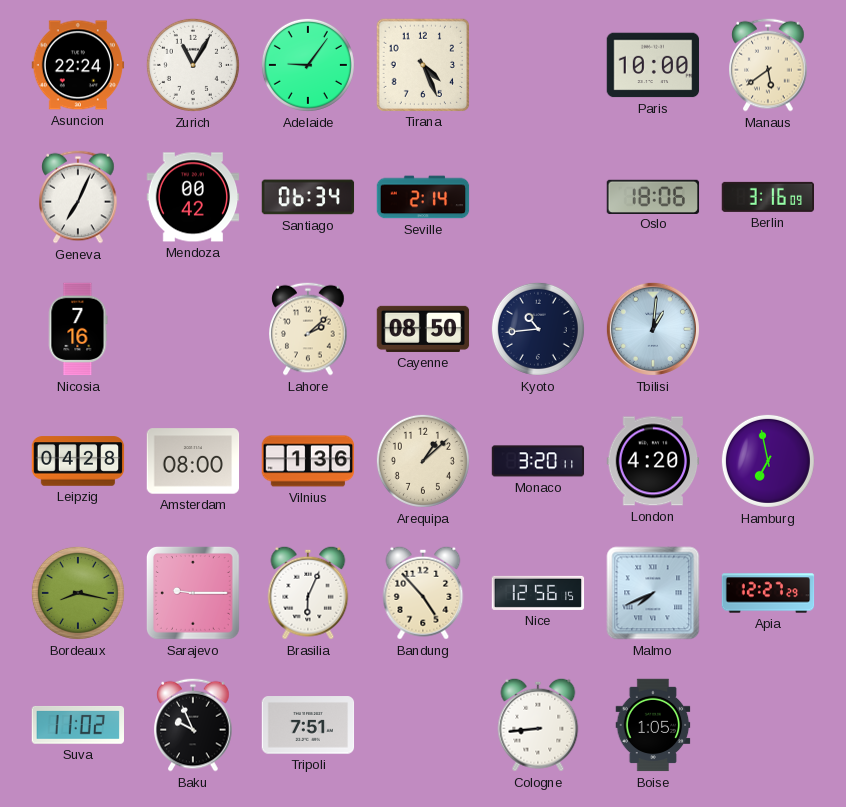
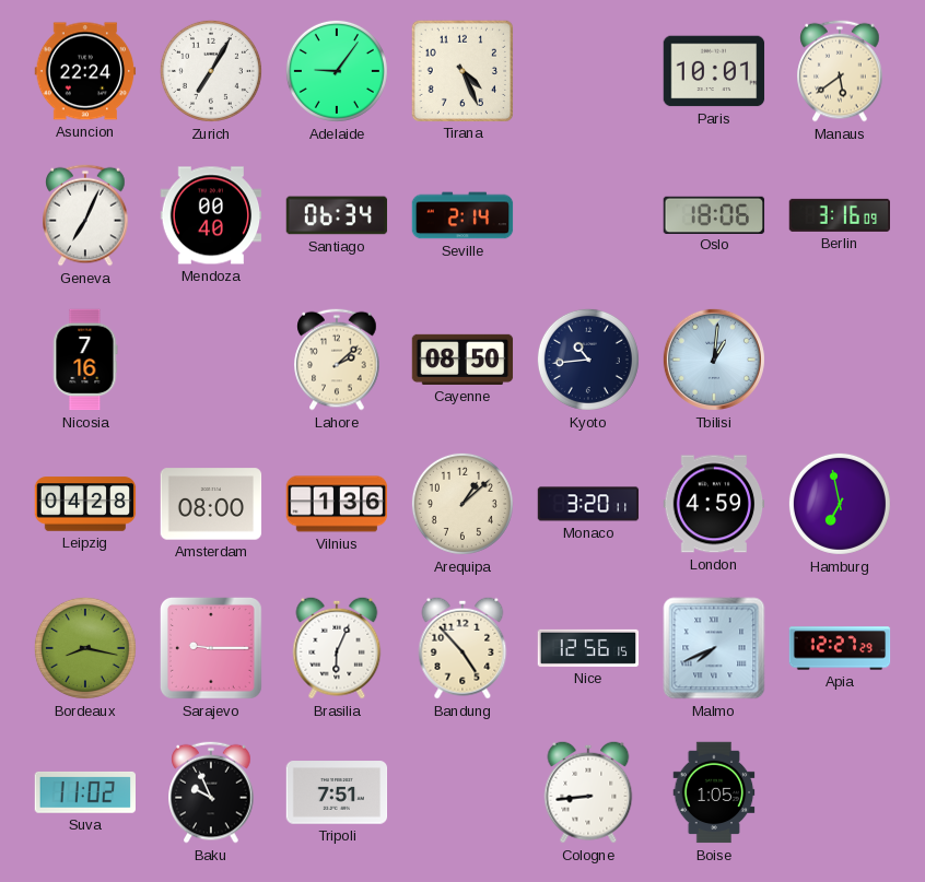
Zurich: 11:05 -> 7:05 (211, 71)
Paris: 10:00 -> 10:01 (714, 71)
Mendoza: 00:42 -> 00:40 (211, 215)
London: 4:20 -> 4:59 (714, 504)
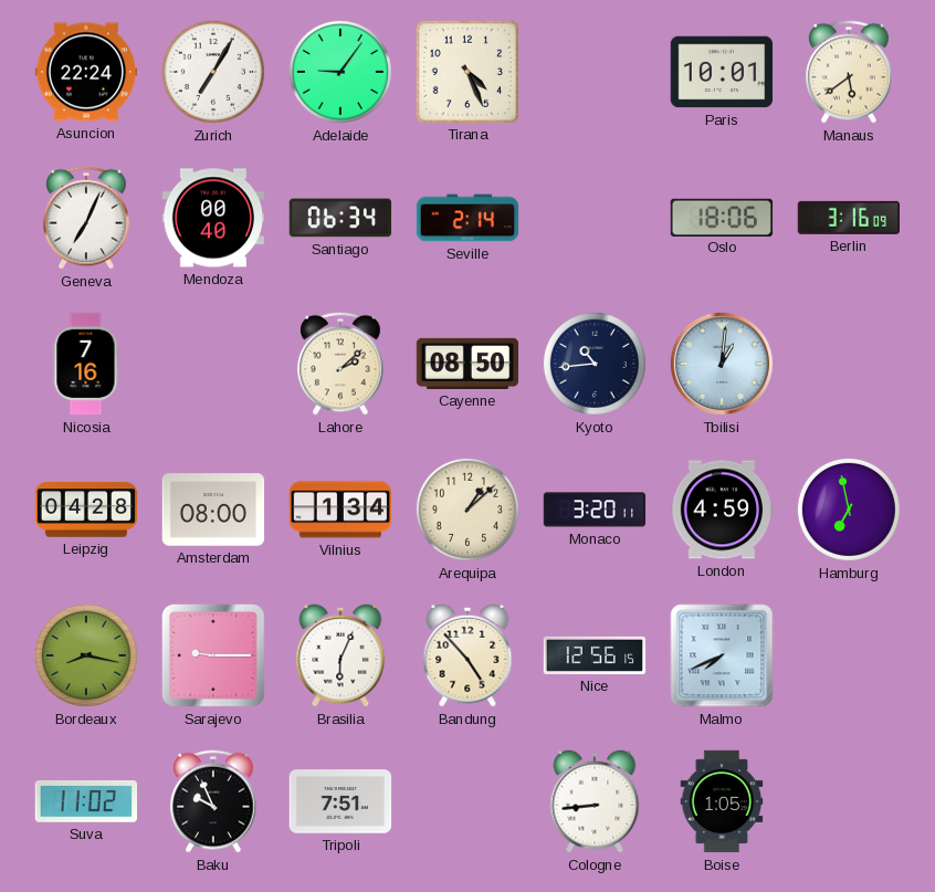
Vilnius: 1:36 -> 1:34 (340, 510)
Apia: 12:27 -> none (840, 648)
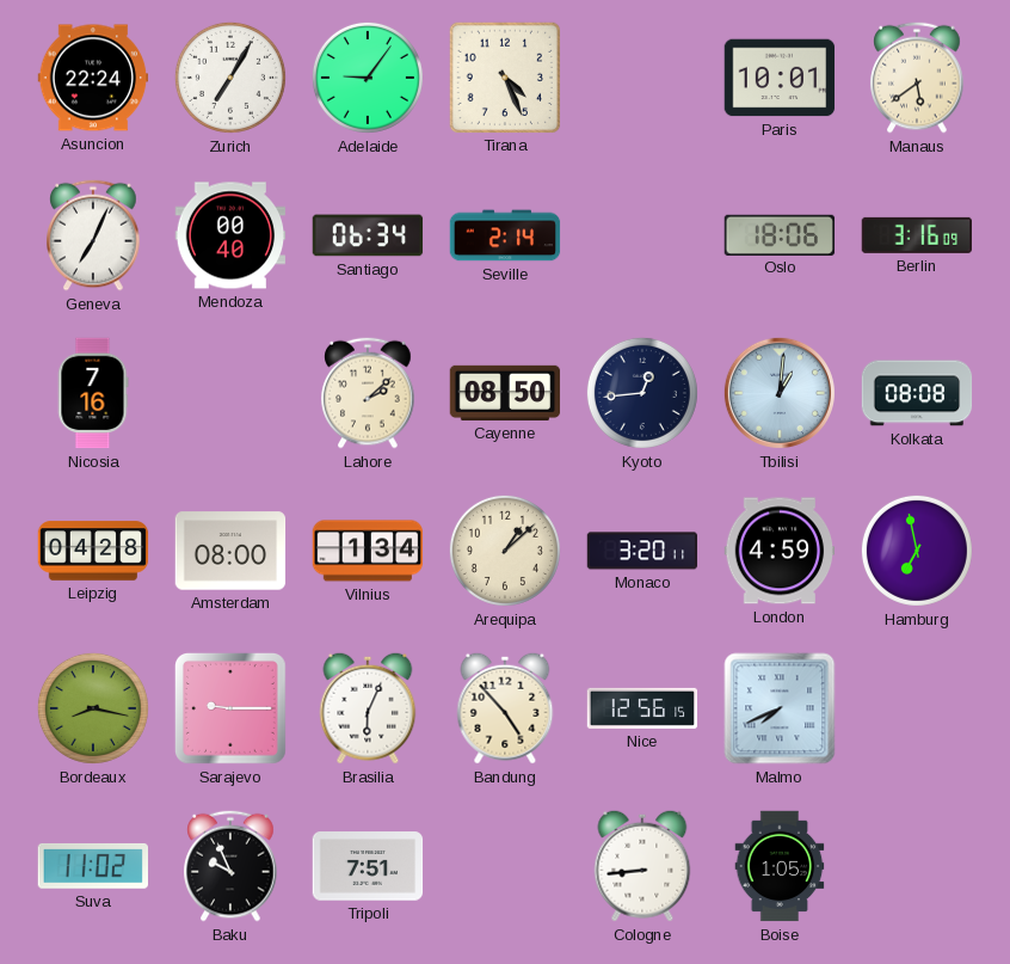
Kyoto: 10:44 -> 12:44 (642, 393)
Kolkata: none -> 08:08 (917, 393)
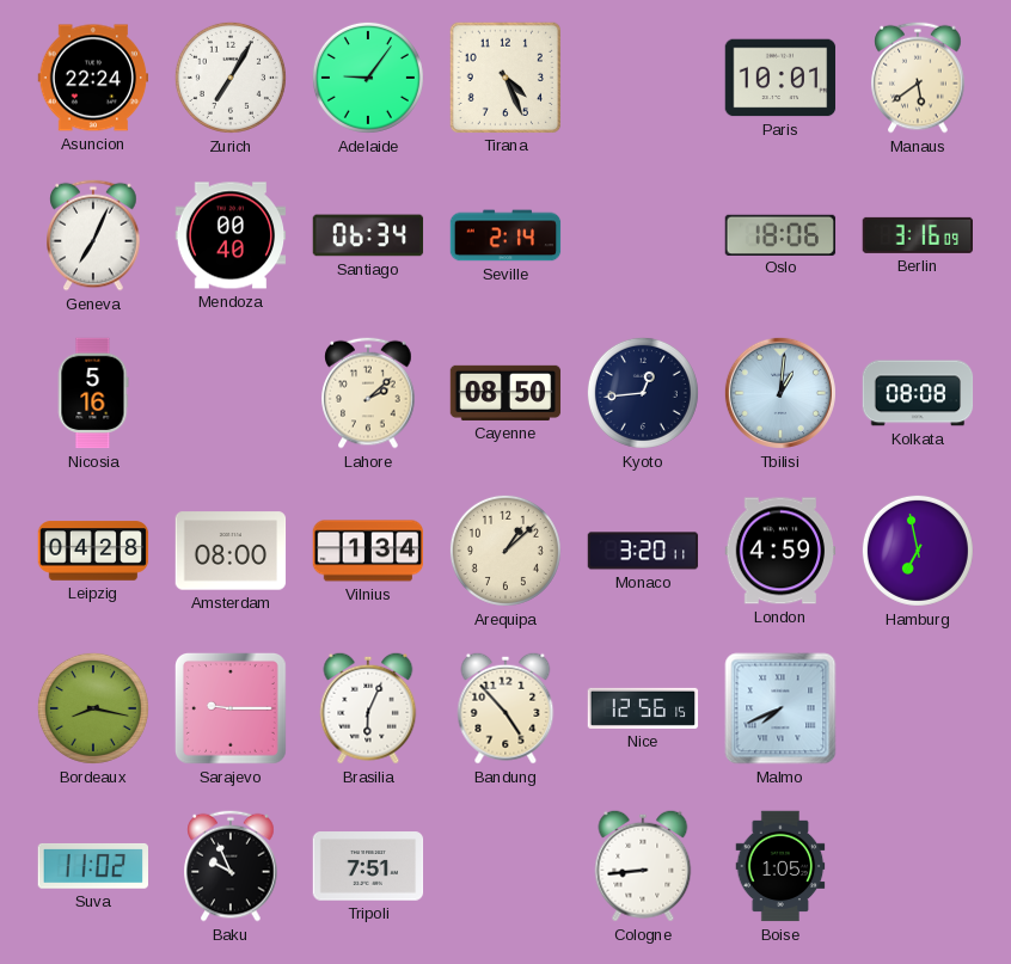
Nicosia: 7:16 -> 5:16 (93, 393)
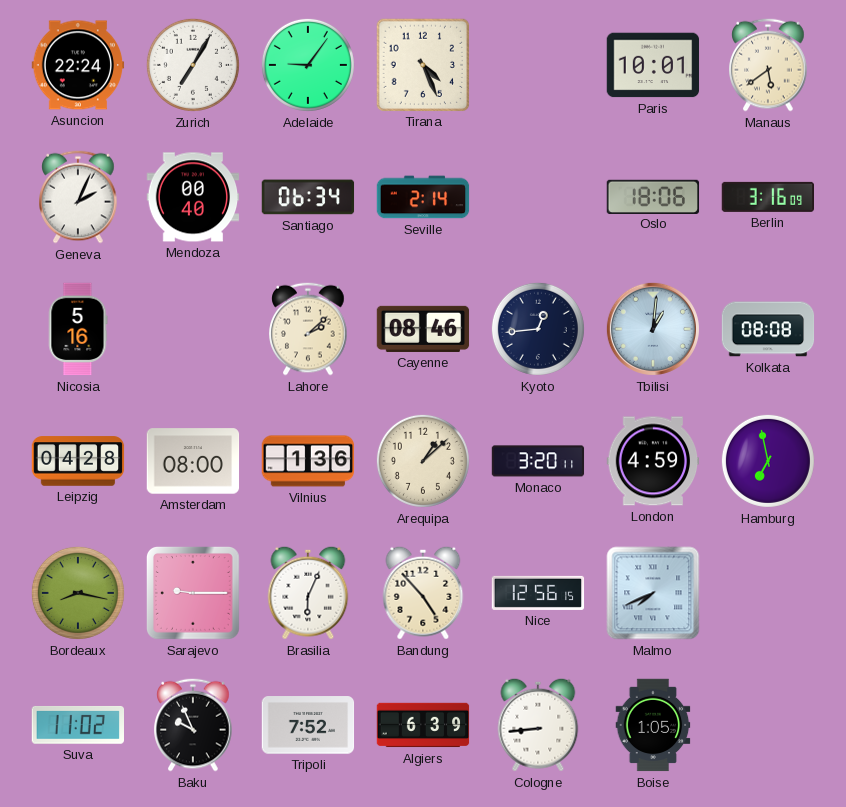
Geneva: 7:04 -> 2:04 (78, 197)
Cayenne: 08:50 -> 08:46 (423, 329)
Vilnius: 1:34 -> 1:36 (308, 461)
Tripoli: 7:51 -> 7:52 (308, 725)
Algiers: none -> 6:39 (423, 725)
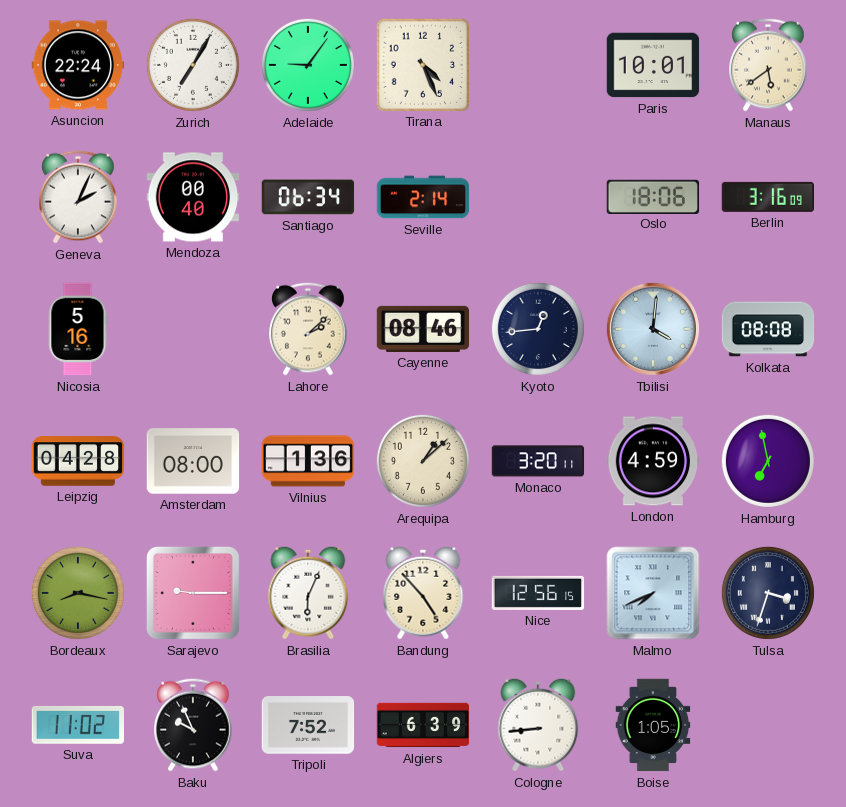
Tbilisi: 1:01 -> 4:01 (653, 329)
Tulsa: none -> 3:33 (768, 593)
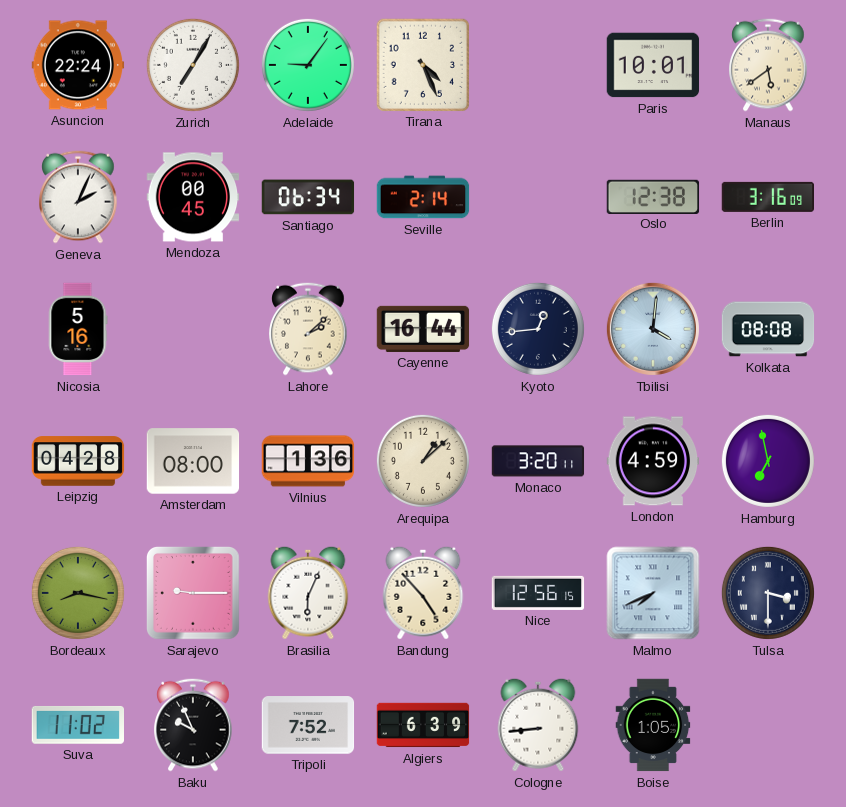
Mendoza: 00:40 -> 00:45 (193, 197)
Oslo: 18:06 -> 12:38 (653, 196)
Cayenne: 08:46 -> 16:44 (423, 329)
Tulsa: 3:33 -> 3:30 (768, 593)
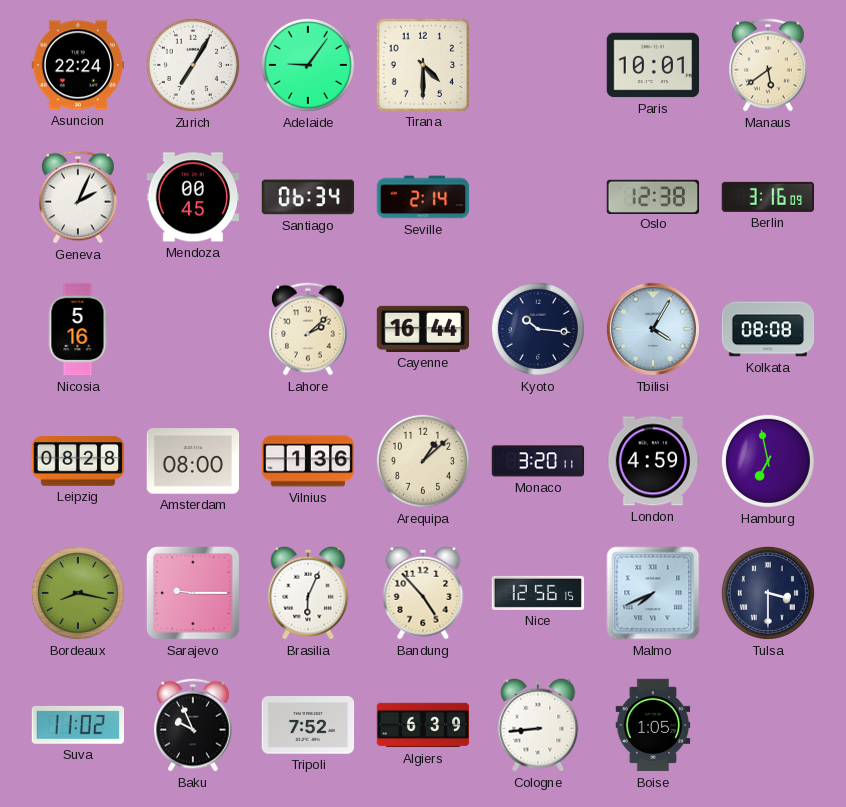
Tirana: 4:26 -> 4:30 (422, 64)
Kyoto: 12:44 -> 10:16 (538, 329)
Tbilisi: 4:01 -> 4:05 (653, 329)
Leipzig: 04:28 -> 08:28 (78, 461)
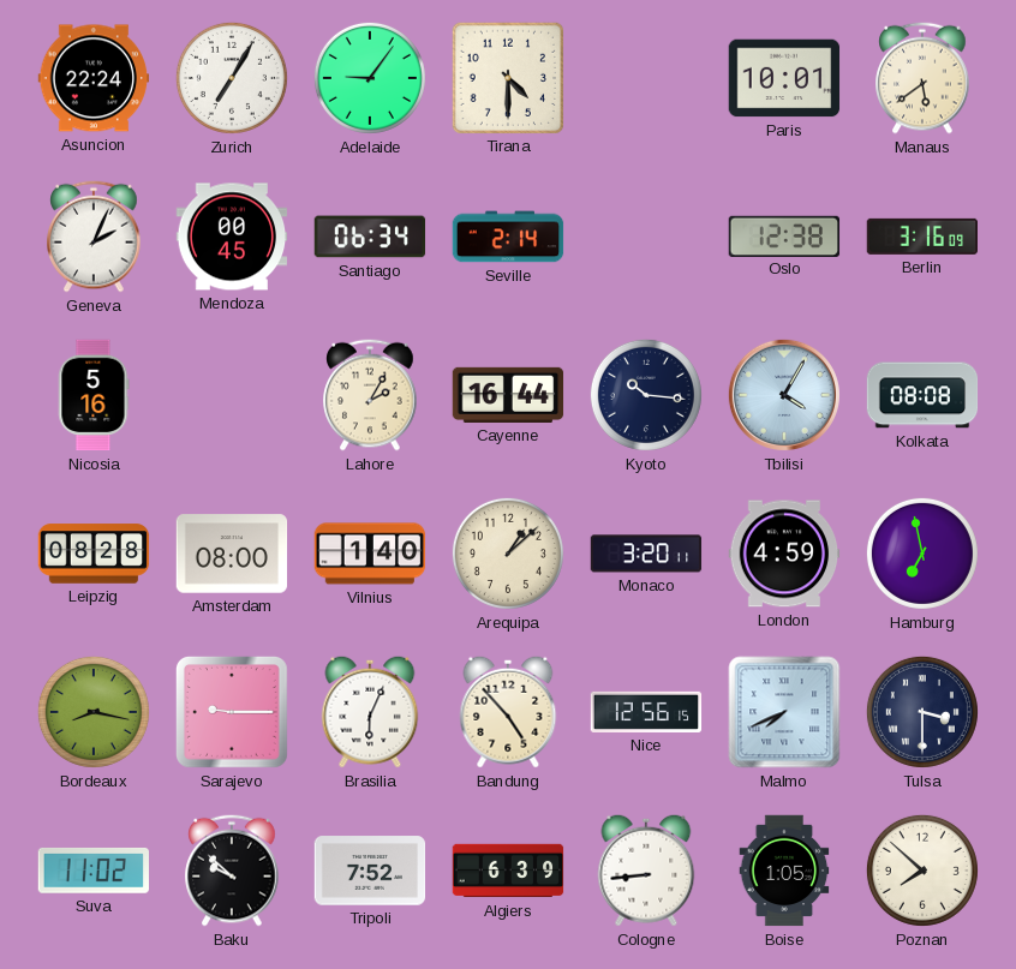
Lahore: 2:08 -> 2:05 (370, 395)
Vilnius: 1:36 -> 1:40 (370, 554)
Baku: 9:56 -> 9:52 (232, 871)
Poznan: none -> 7:52 (922, 871)
